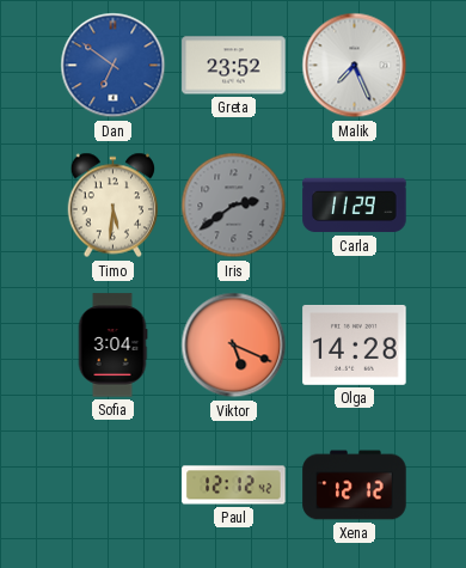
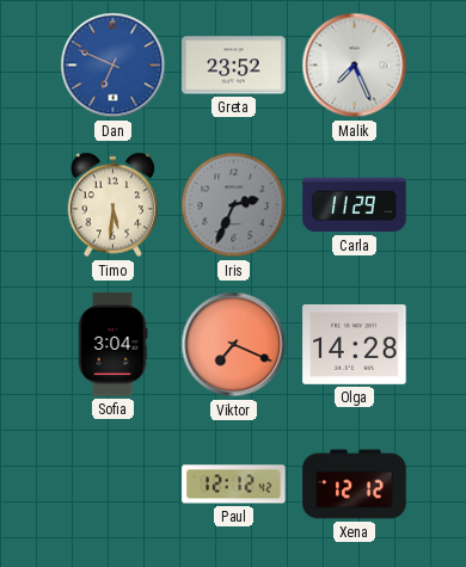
Dan: 6:51 -> 6:49 (114, 66)
Iris: 2:39 -> 2:34 (234, 205)
Viktor: 5:19 -> 7:19 (234, 345)
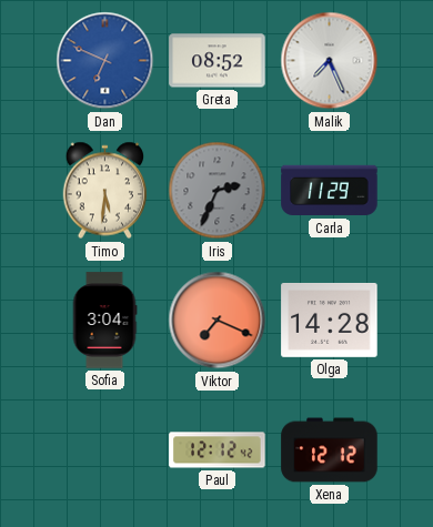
Greta: 23:52 -> 08:52 (218, 61)
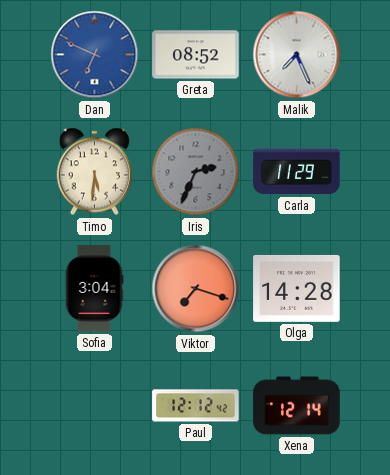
Viktor: 7:19 -> 7:18 (196, 289)
Xena: 12:12 -> 12:14 (297, 406)
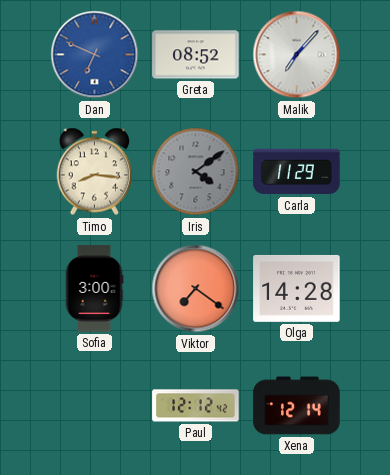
Malik: 7:26 -> 7:07 (297, 55)
Timo: 5:31 -> 8:16 (95, 172)
Iris: 2:34 -> 4:09 (196, 172)
Sofia: 3:04 -> 3:00 (94, 289)
Viktor: 7:18 -> 7:21 (196, 289)
